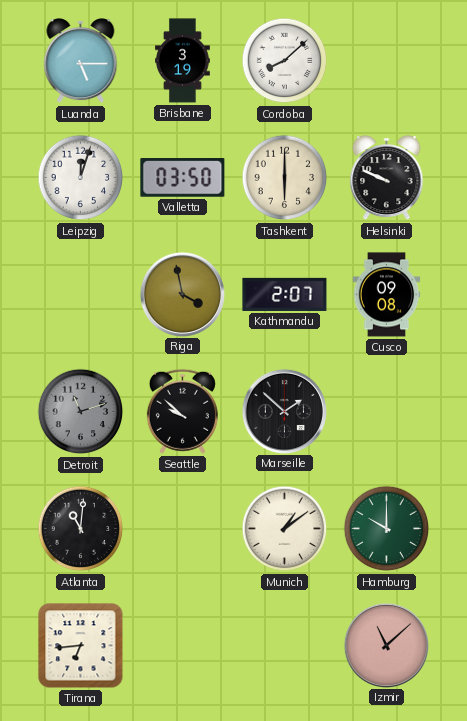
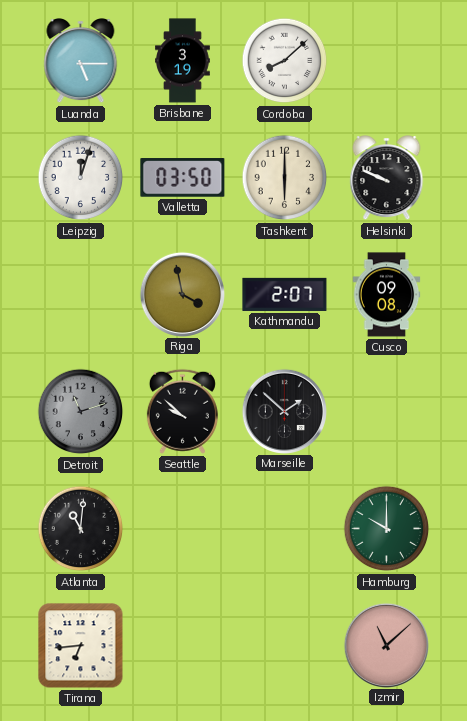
Munich: 1:09 -> none (285, 529)
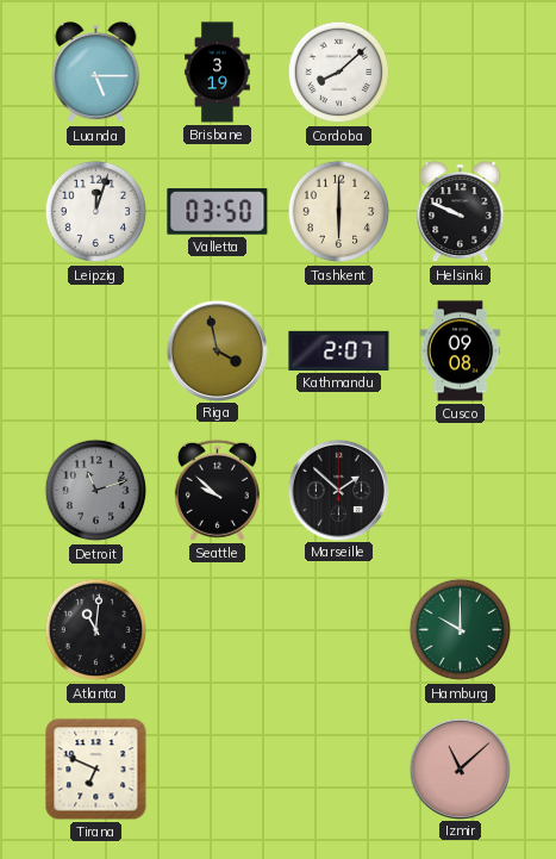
Tirana: 6:44 -> 6:49 (96, 770)
